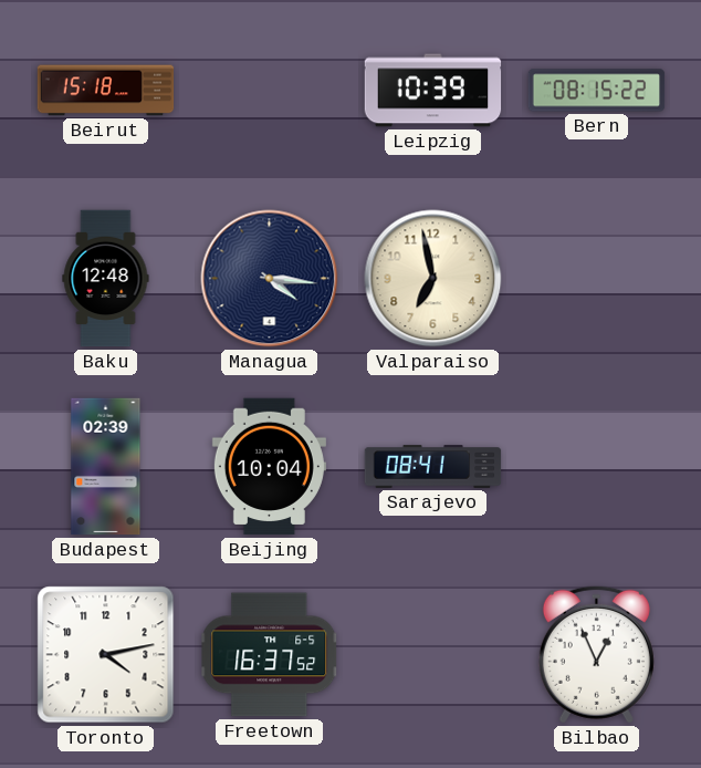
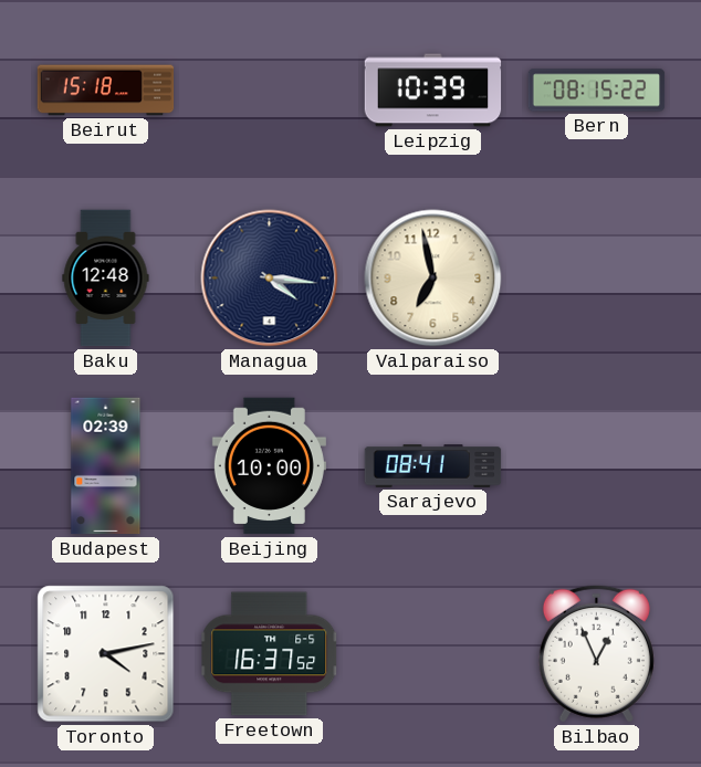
Beijing: 10:04 -> 10:00 (269, 466)
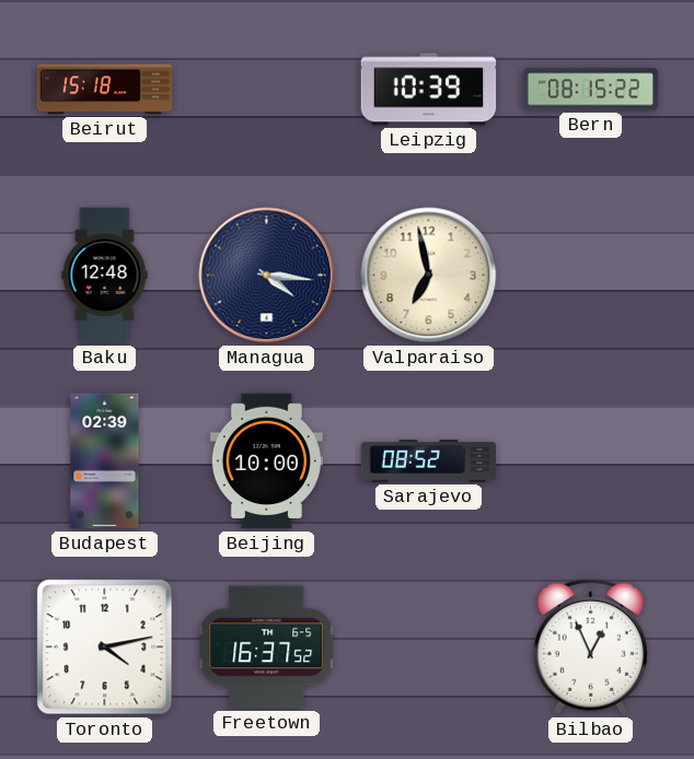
Sarajevo: 08:41 -> 08:52 (429, 462)
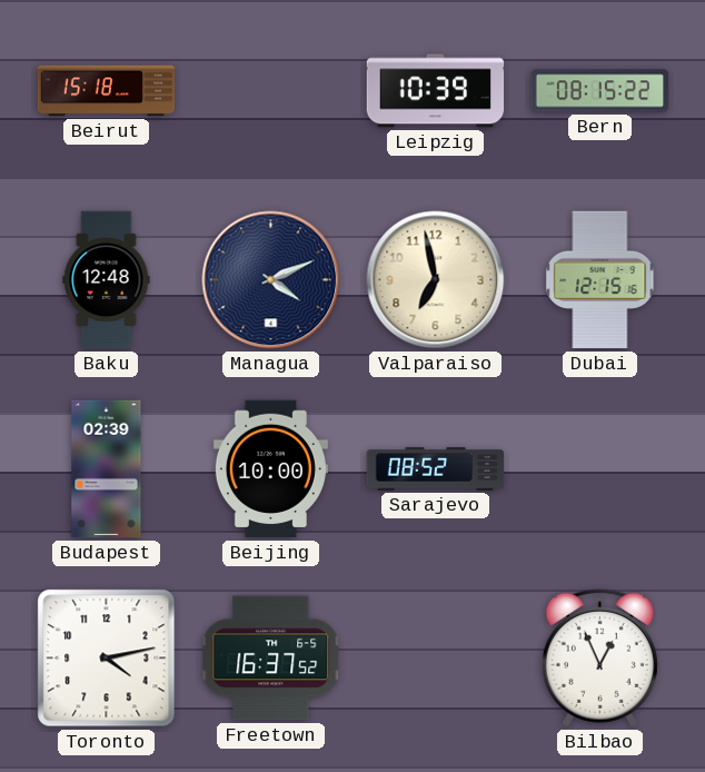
Managua: 4:16 -> 4:11 (271, 280)
Dubai: none -> 12:15 (600, 280)
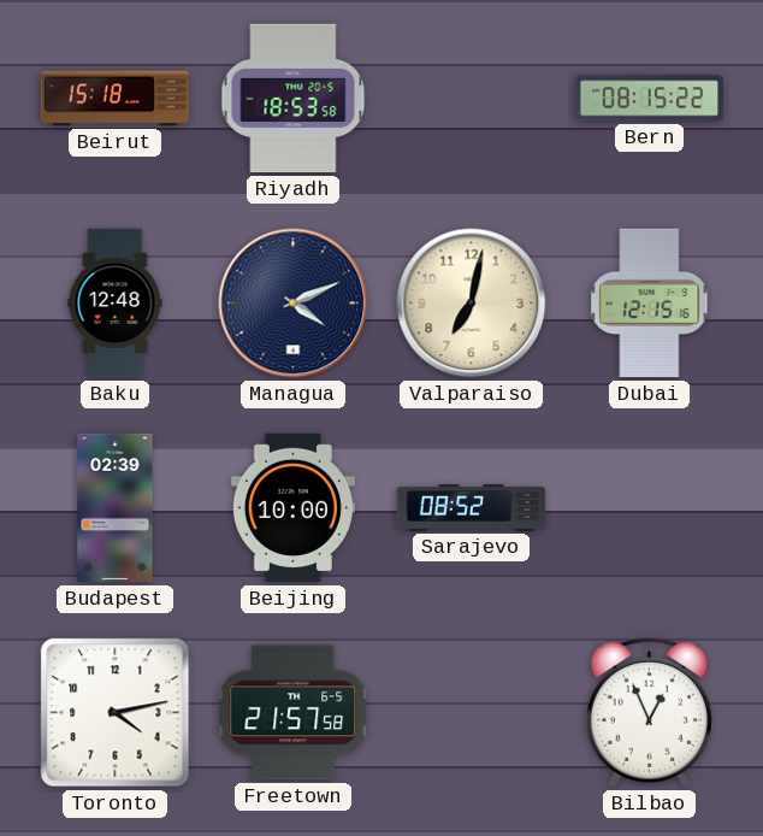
Riyadh: none -> 18:53 (294, 99)
Leipzig: 10:39 -> none (436, 91)
Valparaiso: 6:58 -> 7:02 (472, 304)
Freetown: 16:37 -> 21:57 (294, 713)
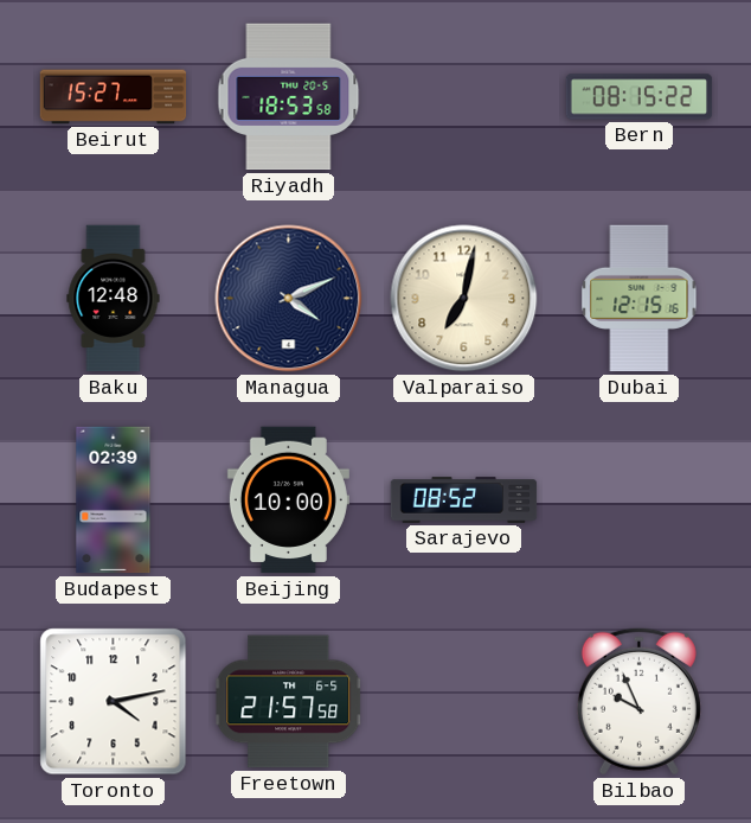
Beirut: 15:18 -> 15:27 (114, 97)
Bilbao: 12:56 -> 9:56 (638, 701)
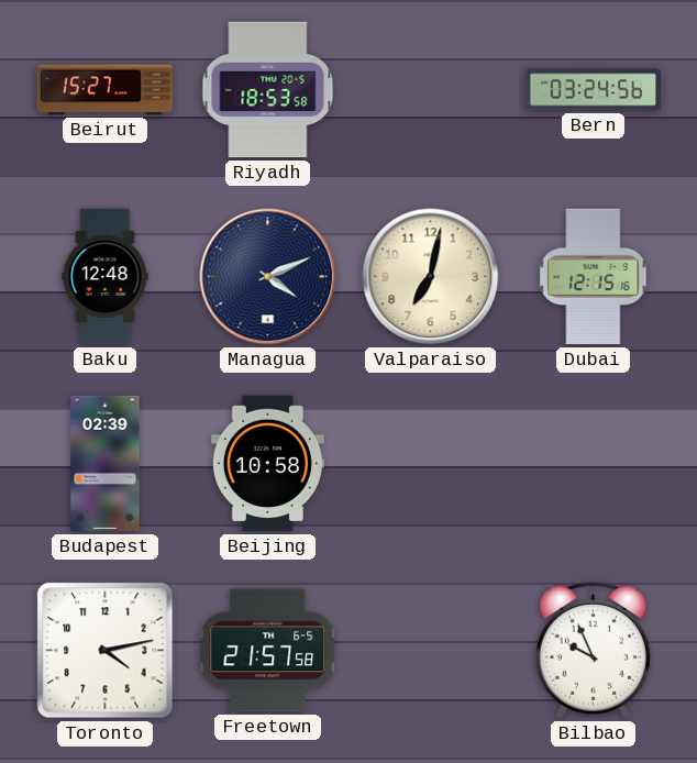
Bern: 08:15 -> 03:24 (594, 90)
Beijing: 10:00 -> 10:58 (267, 464)
Sarajevo: 08:52 -> none (464, 500)
